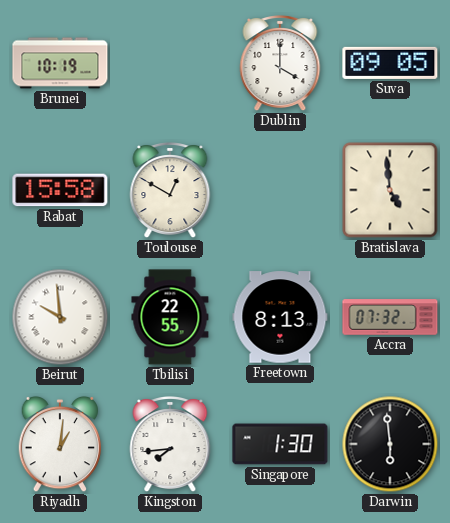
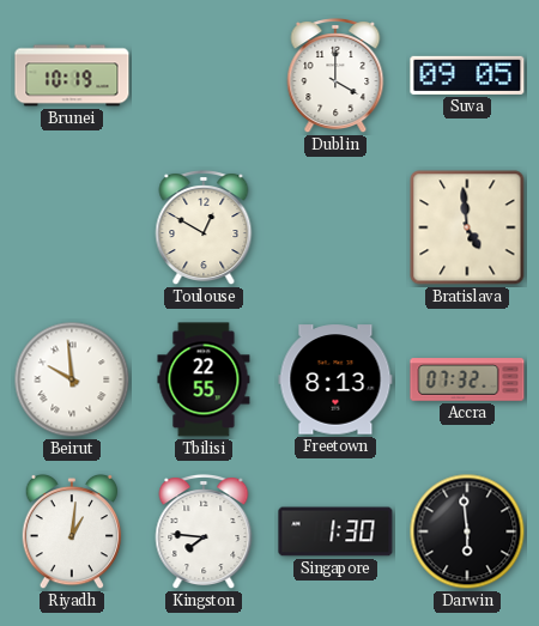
Rabat: 15:58 -> none (60, 190)
Kingston: 7:44 -> 7:46 (204, 533)
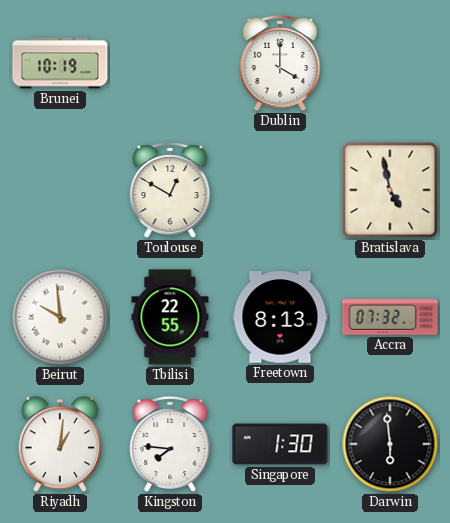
Suva: 09:05 -> none (467, 75)
Bratislava: 4:59 -> 4:58 (390, 190)
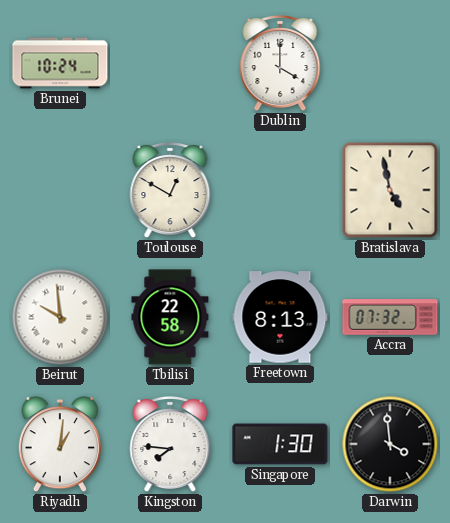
Brunei: 10:19 -> 10:24 (60, 63)
Tbilisi: 22:55 -> 22:58 (170, 317)
Darwin: 5:59 -> 3:59 (390, 444)
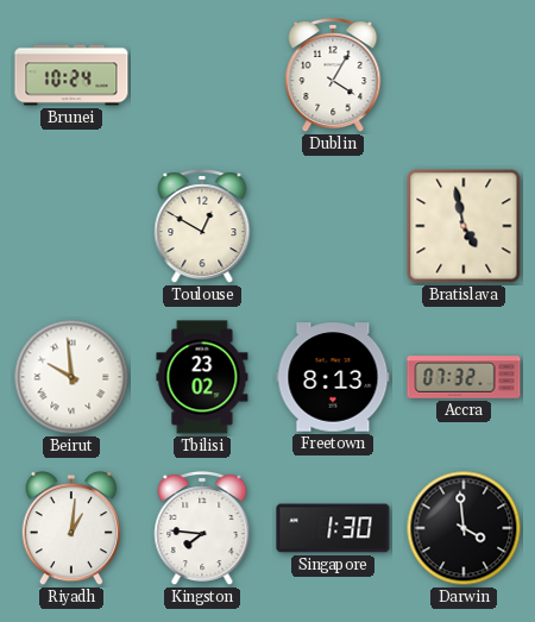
Dublin: 4:00 -> 4:05 (333, 76)
Tbilisi: 22:58 -> 23:02 (202, 377)
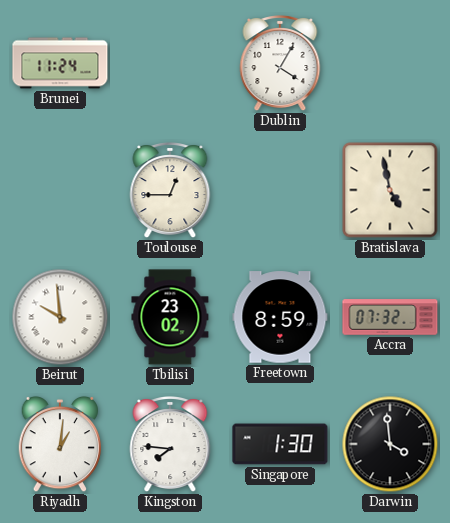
Brunei: 10:24 -> 11:24 (60, 63)
Toulouse: 12:50 -> 12:45 (170, 191)
Freetown: 8:13 -> 8:59 (280, 317)
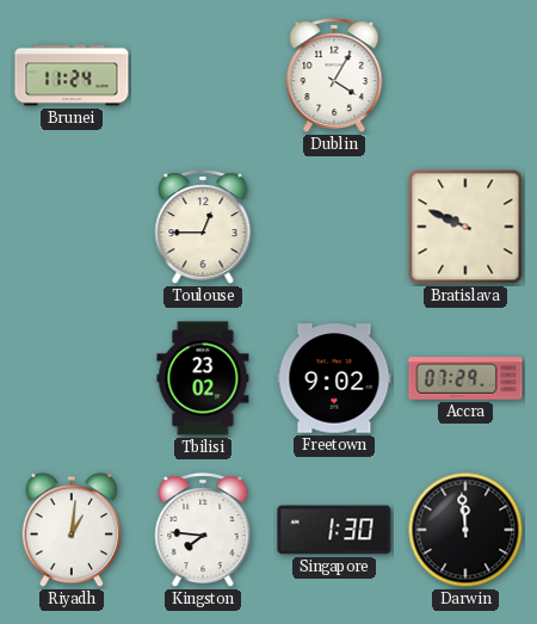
Bratislava: 4:58 -> 9:49 (465, 227)
Beirut: 9:59 -> none (60, 317)
Freetown: 8:59 -> 9:02 (334, 378)
Accra: 07:32 -> 07:29 (465, 378)
Darwin: 3:59 -> 11:59 (465, 530)
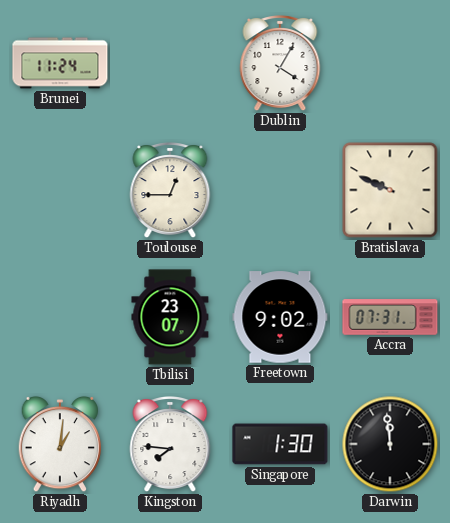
Tbilisi: 23:02 -> 23:07 (170, 317)
Accra: 07:29 -> 07:31 (390, 317)
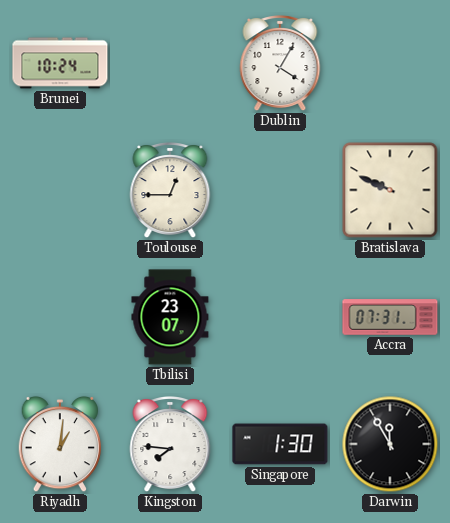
Brunei: 11:24 -> 10:24 (60, 63)
Freetown: 9:02 -> none (280, 317)
Darwin: 11:59 -> 11:55 (390, 444)
